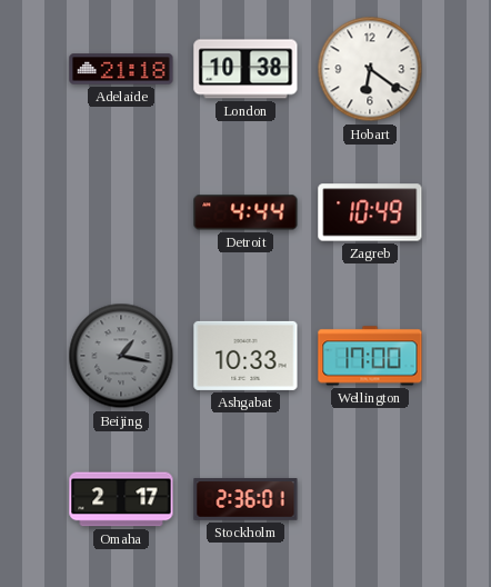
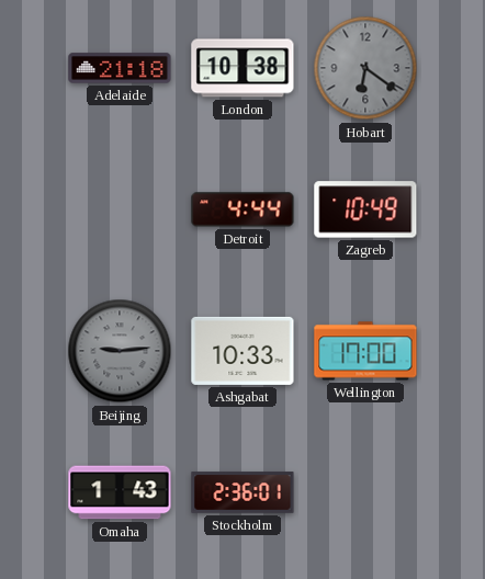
Hobart dial: white -> grey (365, 68)
Beijing: 1:17 -> 9:14 (120, 351)
Omaha: 2:17 -> 1:43 (120, 492)
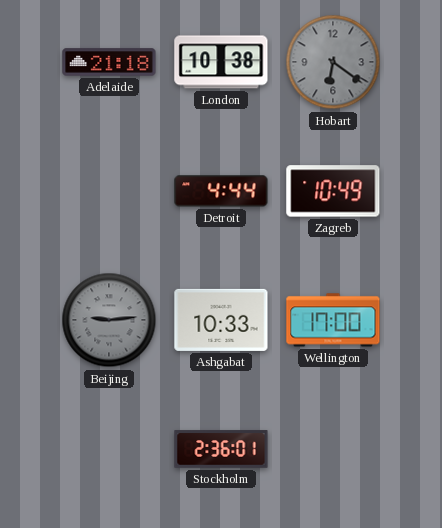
Omaha: 1:43 -> none (120, 492)
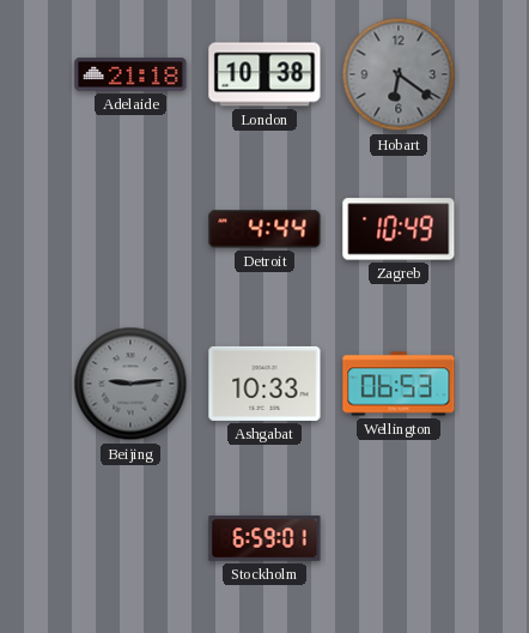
Wellington: 17:00 -> 06:53 (399, 384)
Stockholm: 2:36 -> 6:59 (264, 538)
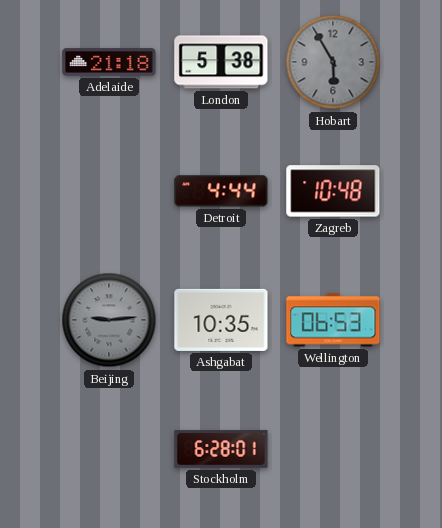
London: 10:38 -> 5:38 (221, 62)
Hobart: 6:21 -> 5:55 (333, 62)
Zagreb: 10:49 -> 10:48 (333, 191)
Ashgabat: 10:33 -> 10:35 (221, 320)
Stockholm: 6:59 -> 6:28 (221, 449)
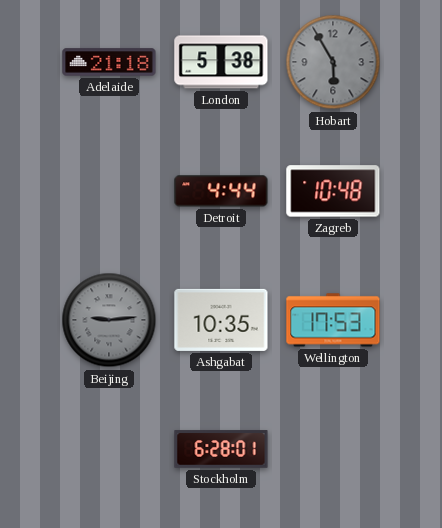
Wellington: 06:53 -> 17:53 (333, 320)
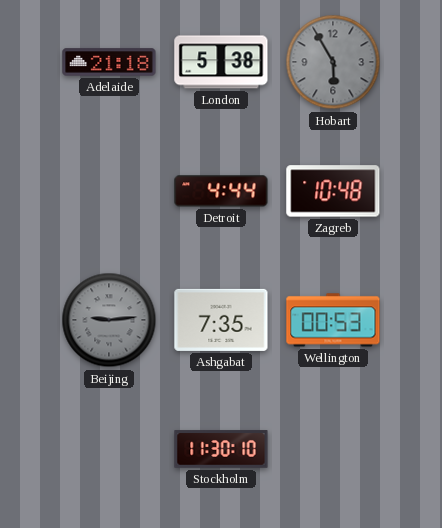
Ashgabat: 10:35 -> 7:35 (221, 320)
Wellington: 17:53 -> 00:53 (333, 320)
Stockholm: 6:28 -> 11:30 (221, 449)
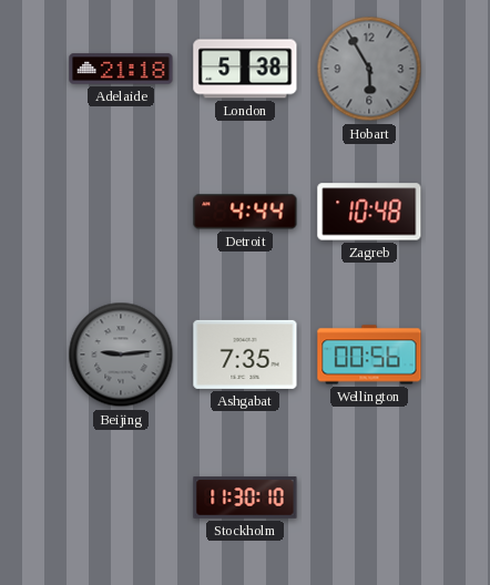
Wellington: 00:53 -> 00:56 (369, 355)
